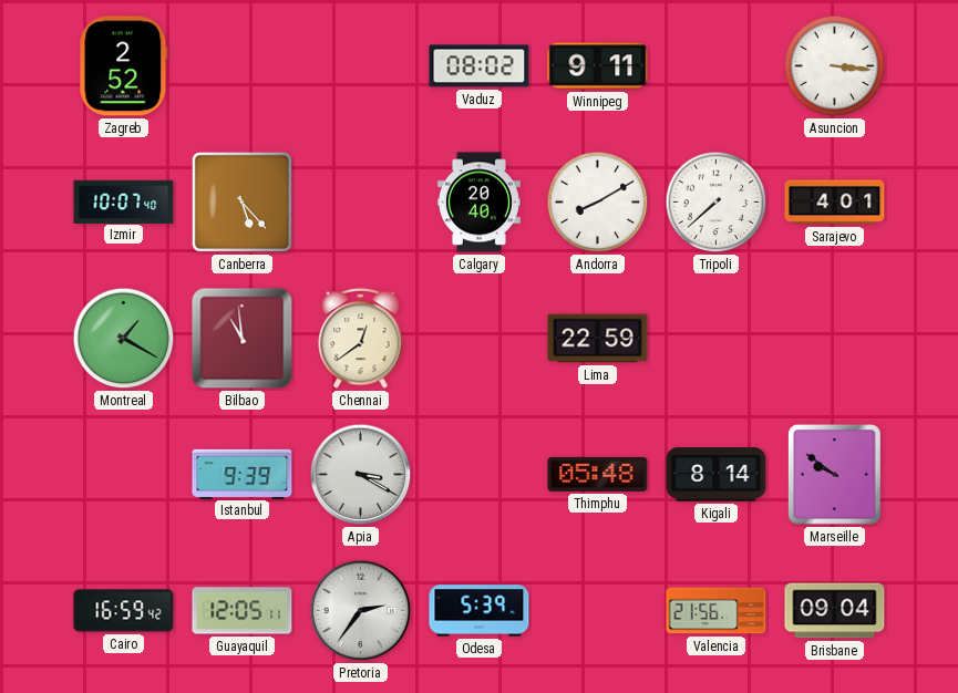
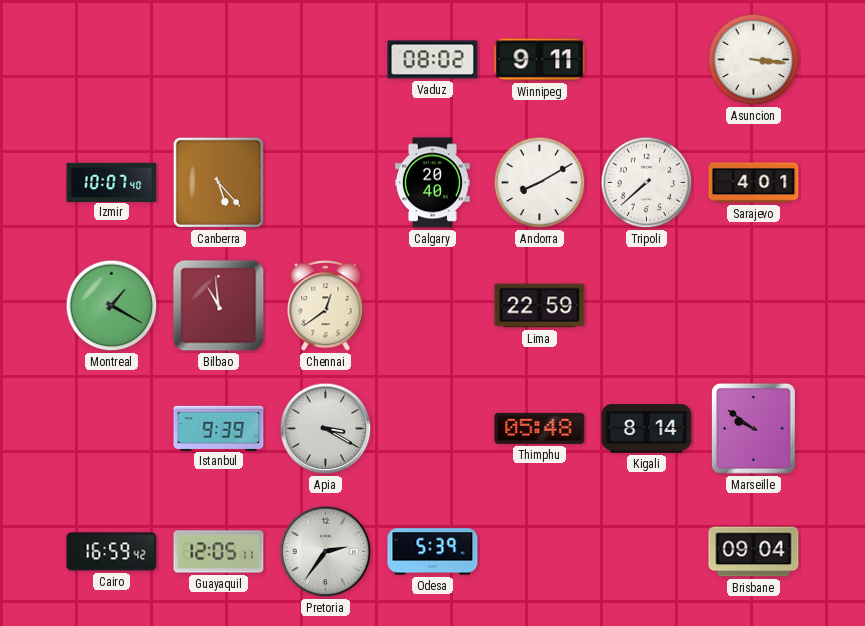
Zagreb: 2:52 -> none (124, 66)
Valencia: 21:56 -> none (717, 611)
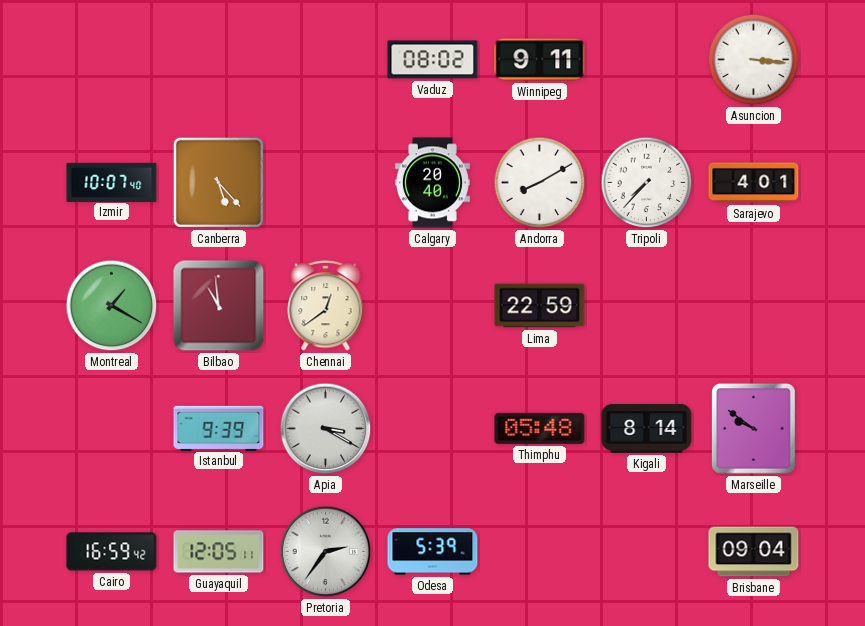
Tripoli: 7:38 -> 7:37 (647, 183)
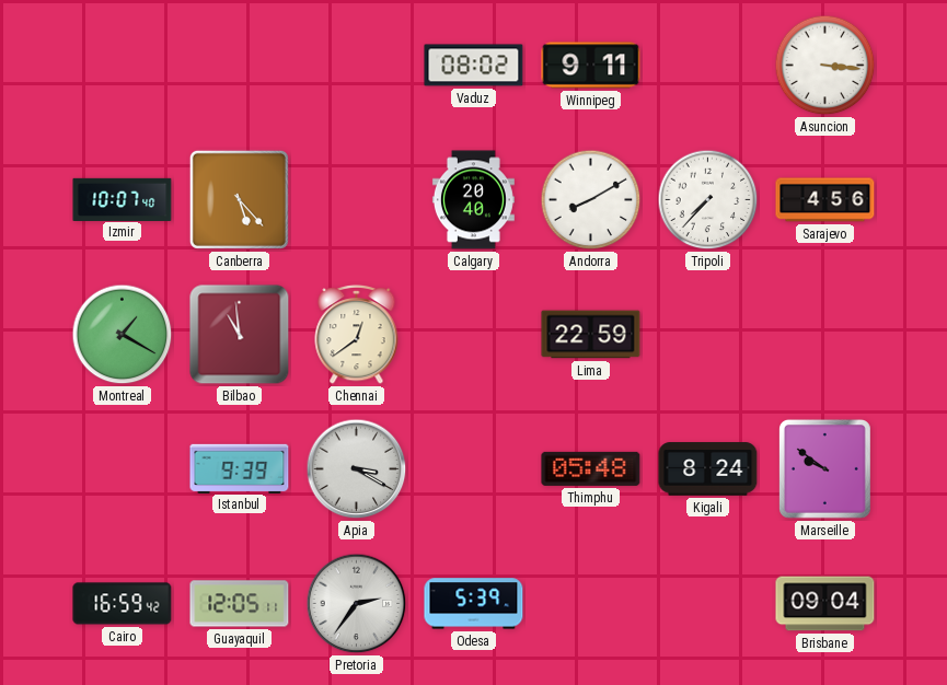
Sarajevo: 4:01 -> 4:56 (825, 200)
Kigali: 8:14 -> 8:24 (708, 469)
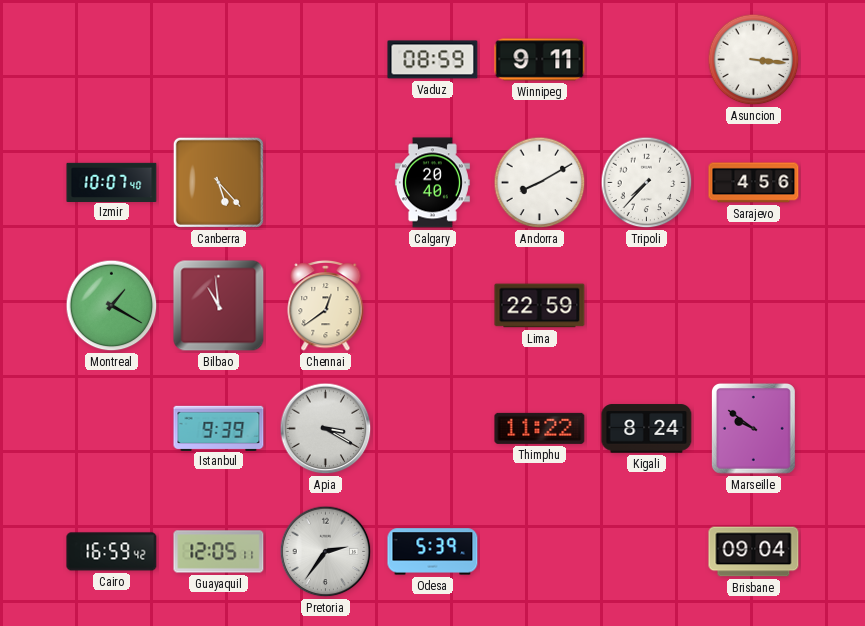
Vaduz: 08:02 -> 08:59 (433, 60)
Thimphu: 05:48 -> 11:22 (540, 428)
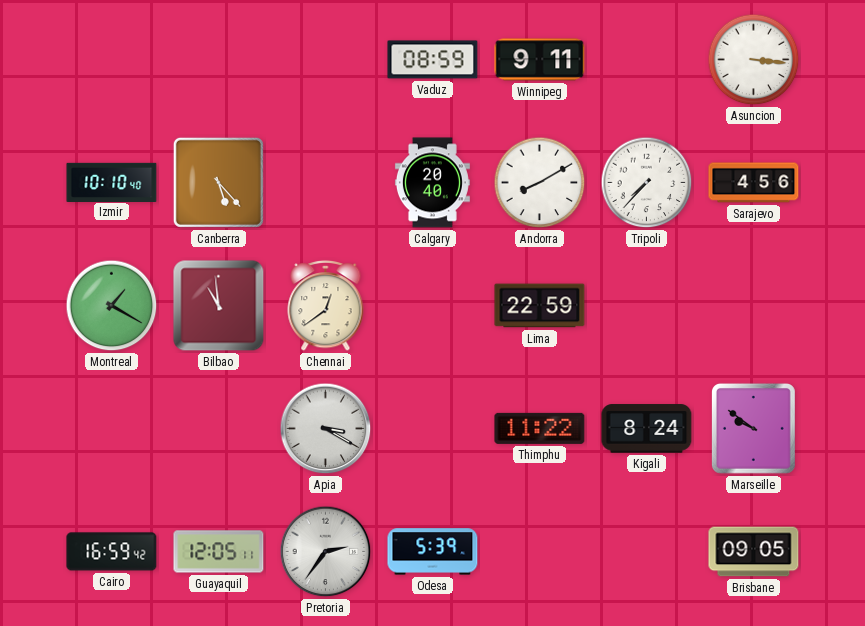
Izmir: 10:07 -> 10:10 (112, 182)
Istanbul: 9:39 -> none (219, 428)
Brisbane: 09:04 -> 09:05 (754, 552)
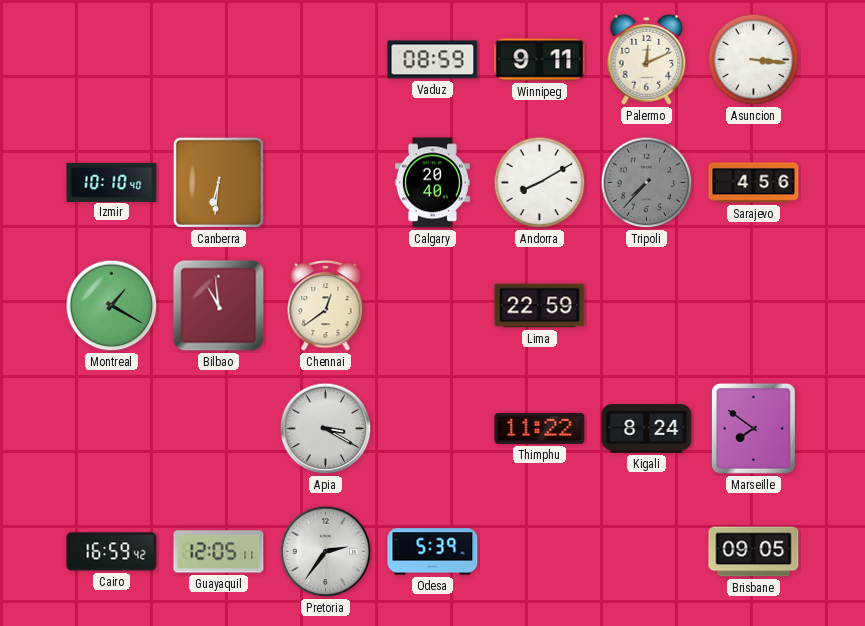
Palermo: none -> 12:11 (647, 59)
Canberra: 5:23 -> 6:31 (218, 182)
Tripoli dial: white -> grey (647, 183)
Marseille: 9:51 -> 7:51 (753, 428)
